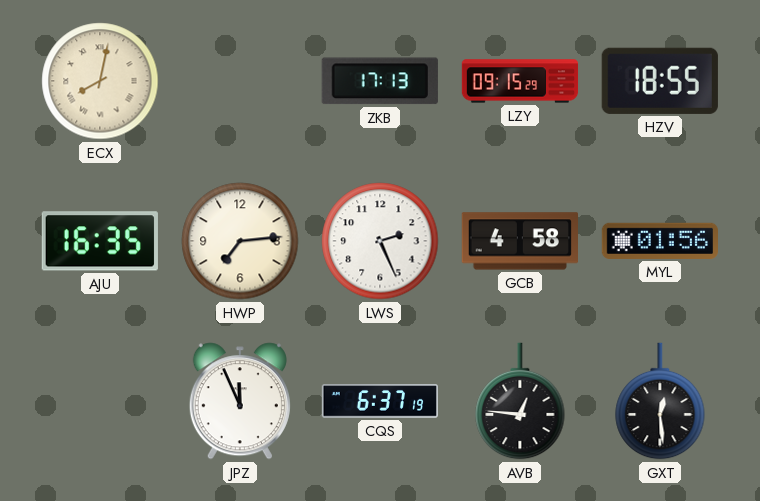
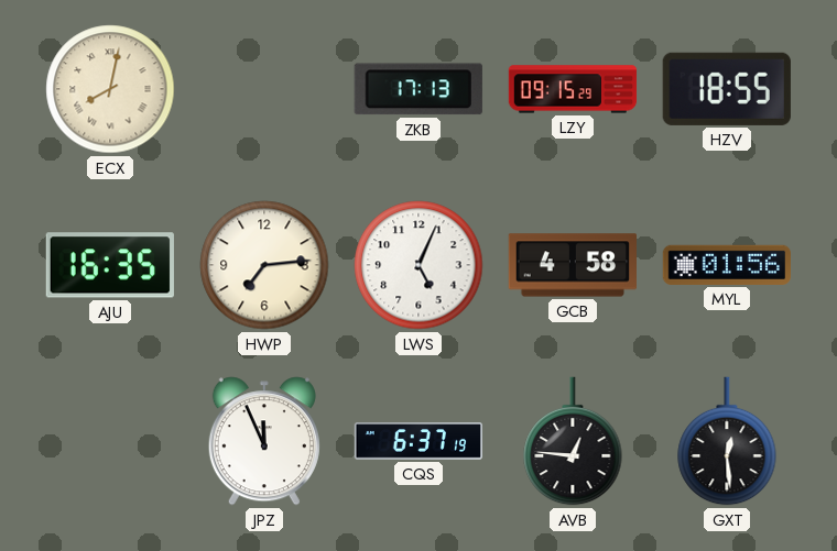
LWS: 2:26 -> 5:04 (418, 265)
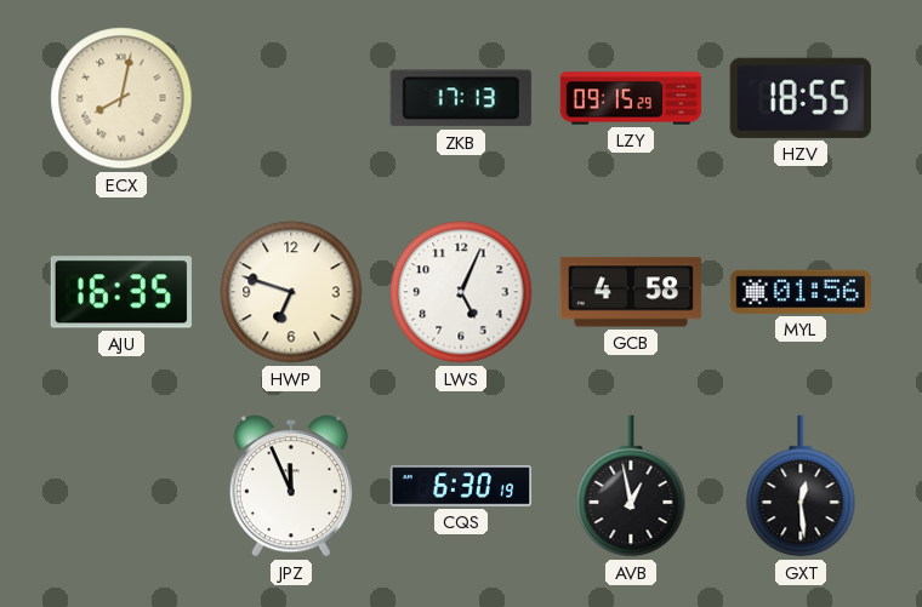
HWP: 7:14 -> 6:48 (291, 292)
CQS: 6:37 -> 6:30 (460, 486)
AVB: 12:46 -> 12:58 (631, 486)
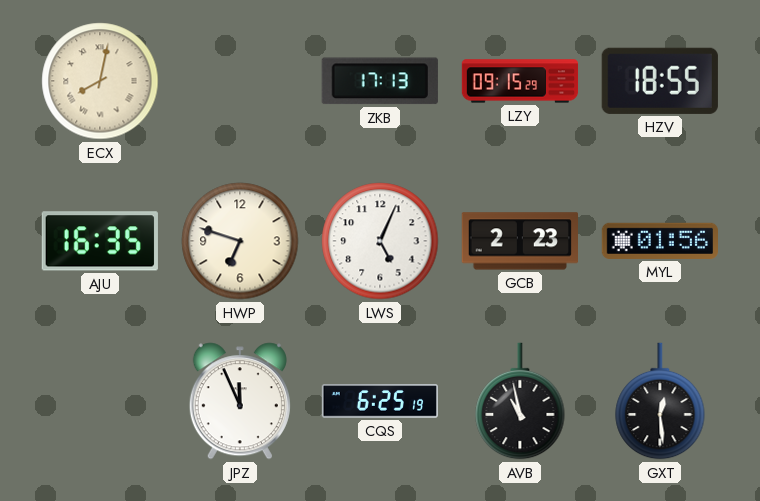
GCB: 4:58 -> 2:23 (519, 241)
CQS: 6:30 -> 6:25 (379, 401)
AVB: 12:58 -> 10:58 (520, 401)
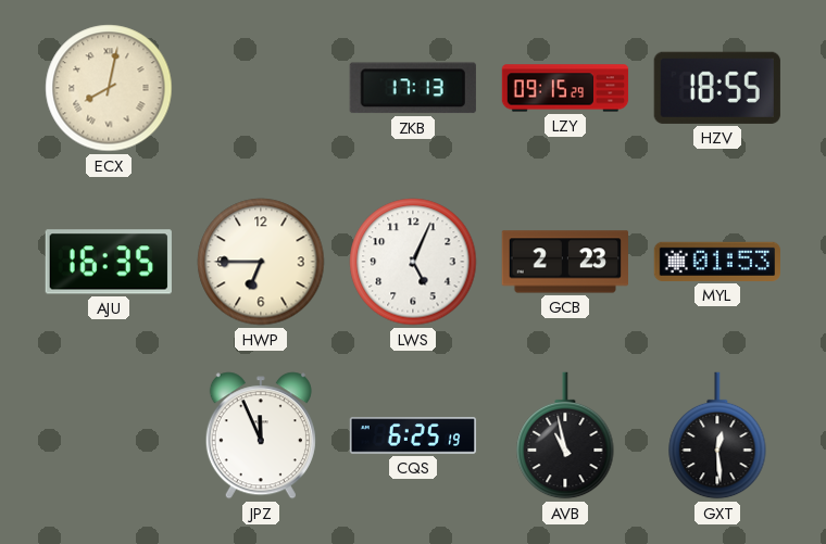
HWP: 6:48 -> 6:45 (261, 262)
MYL: 01:56 -> 01:53 (716, 262)
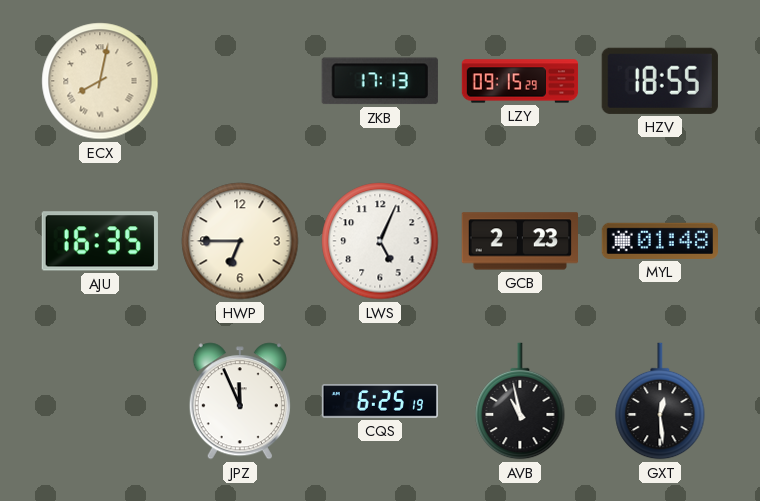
MYL: 01:53 -> 01:48 (659, 241)
